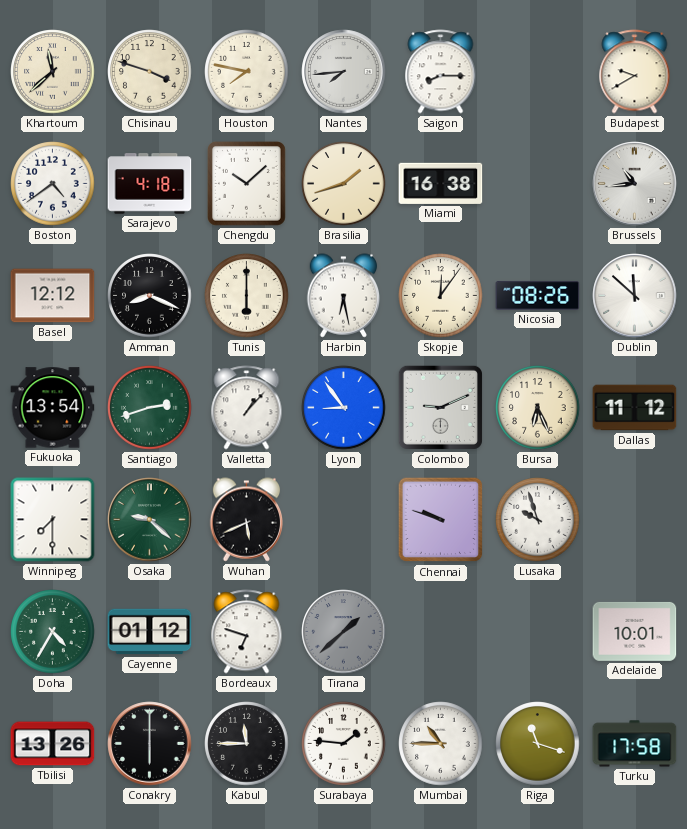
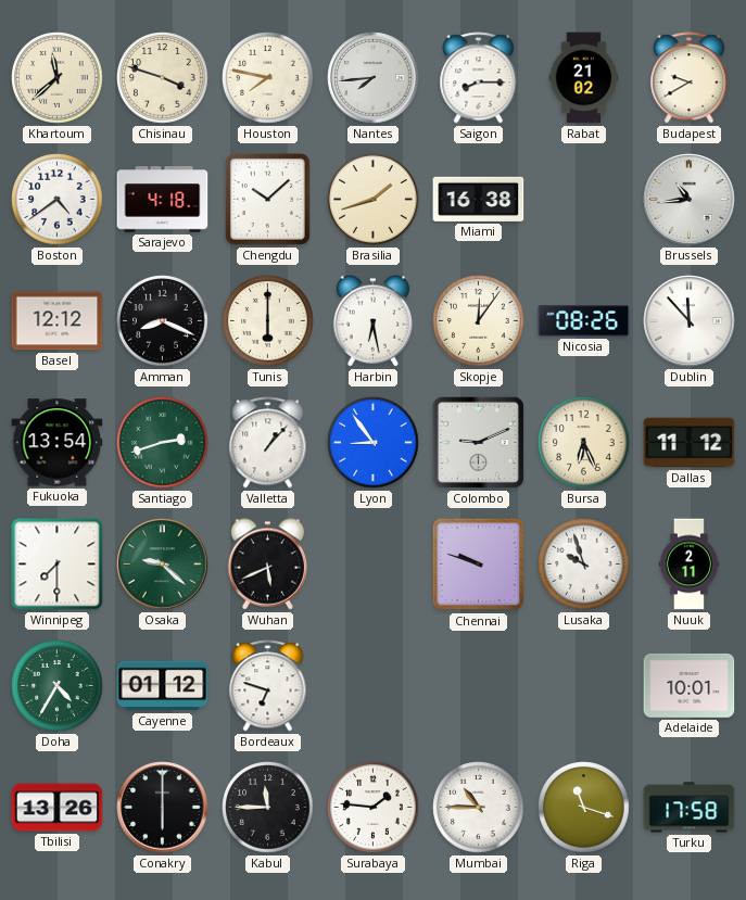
Rabat: none -> 21:02 (584, 78)
Dublin: 11:52 -> 11:53 (690, 321)
Nuuk: none -> 2:11 (688, 565)
Tirana: 1:38 -> none (344, 632)
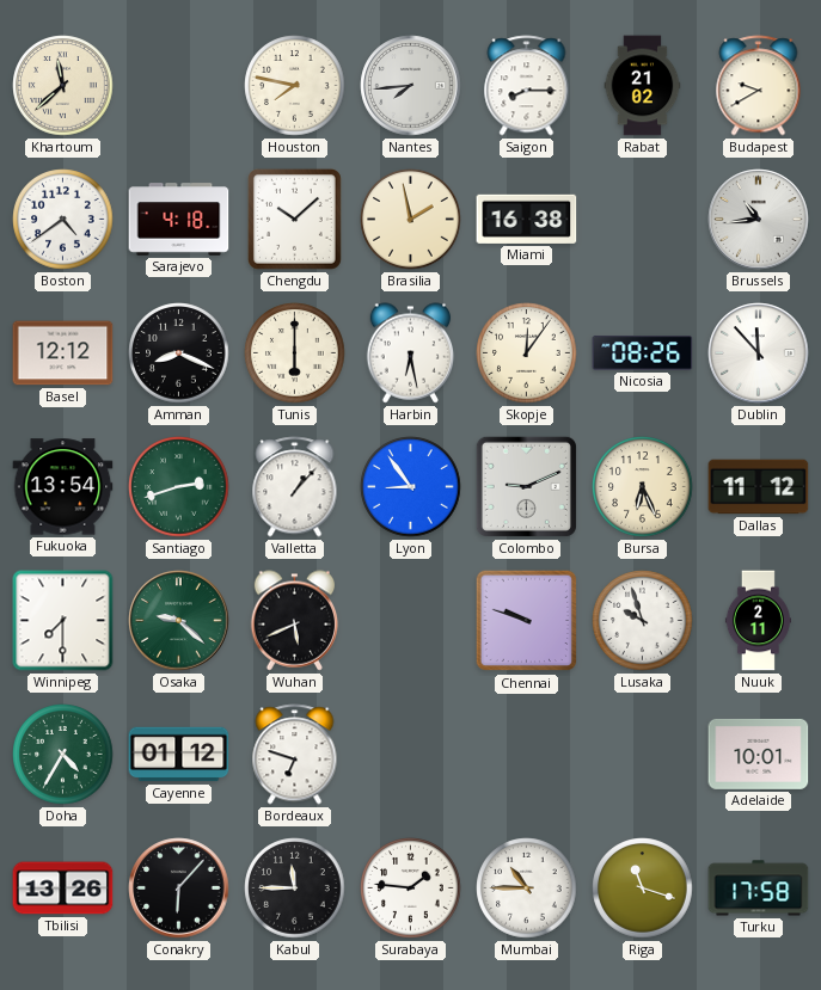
Chisinau: 3:48 -> none (163, 78)
Brasilia: 1:42 -> 1:58 (411, 220)
Conakry: 6:00 -> 6:07 (179, 888)
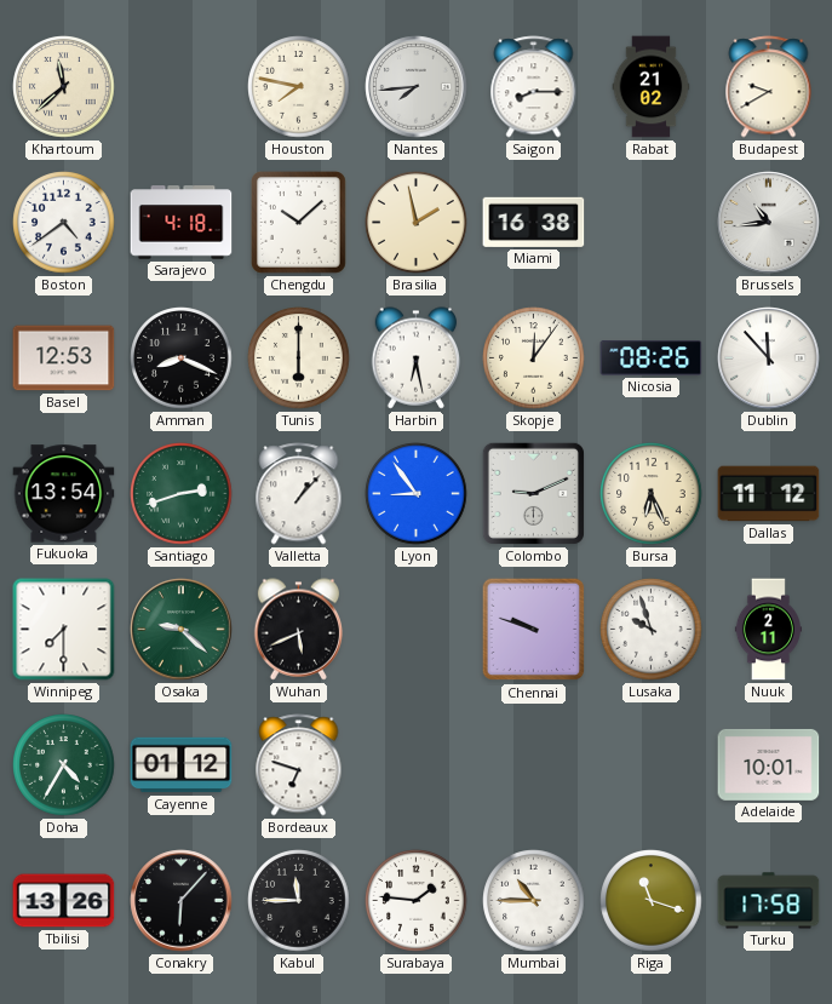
Basel: 12:12 -> 12:53 (64, 358)
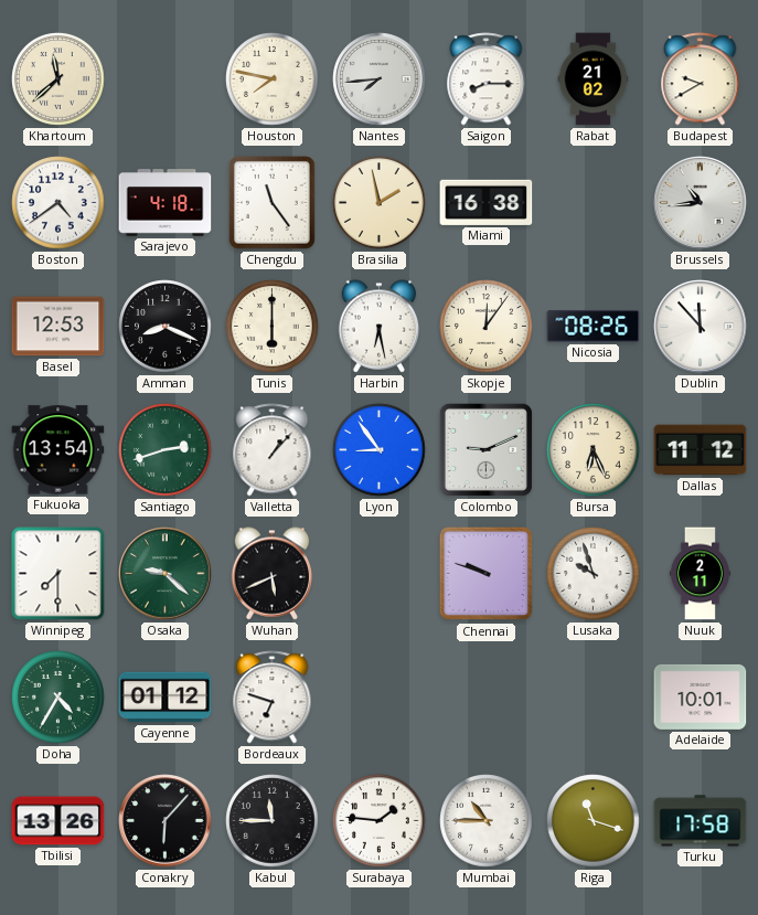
Chengdu: 10:08 -> 11:24 (271, 202)
